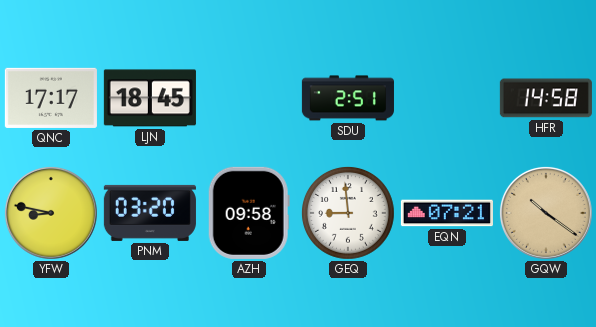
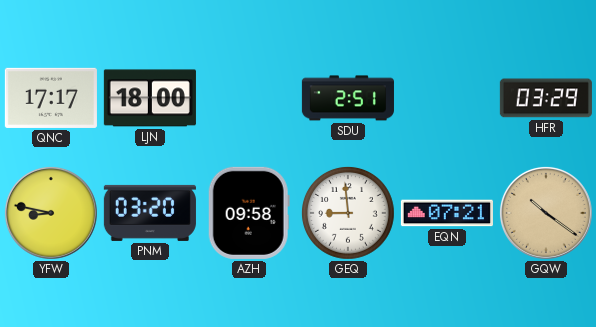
LJN: 18:45 -> 18:00 (150, 98)
HFR: 14:58 -> 03:29 (546, 98)
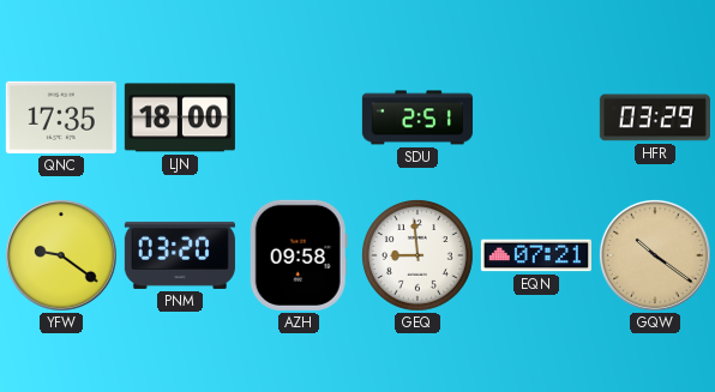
QNC: 17:17 -> 17:35 (61, 117)
YFW: 8:47 -> 9:21 (61, 255)
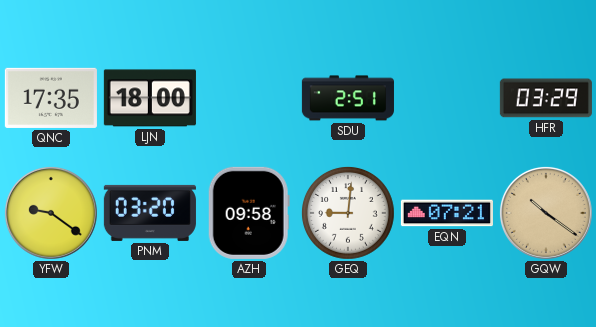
GEQ: 8:59 -> 9:01 (349, 214)
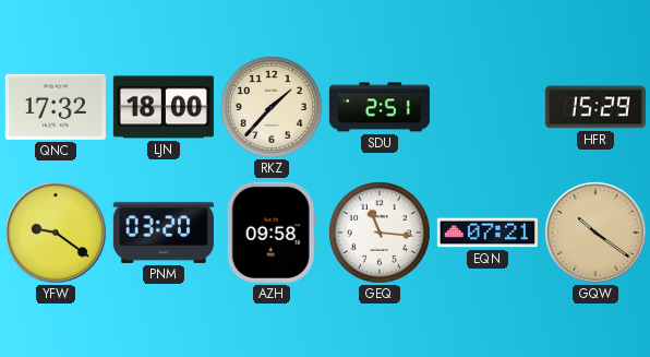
QNC: 17:35 -> 17:32 (56, 107)
RKZ: none -> 1:37 (273, 108)
HFR: 03:29 -> 15:29 (595, 107)
GEQ: 9:01 -> 11:16 (381, 234)
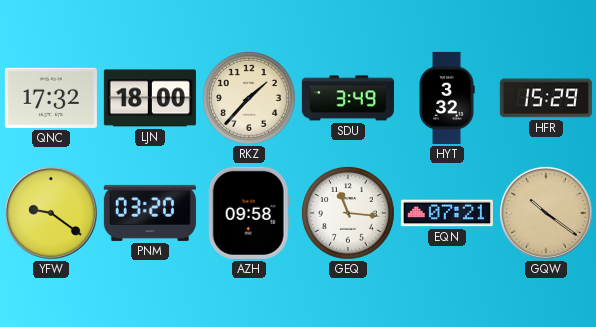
SDU: 2:51 -> 3:49 (348, 98)
HYT: none -> 3:32 (447, 98)
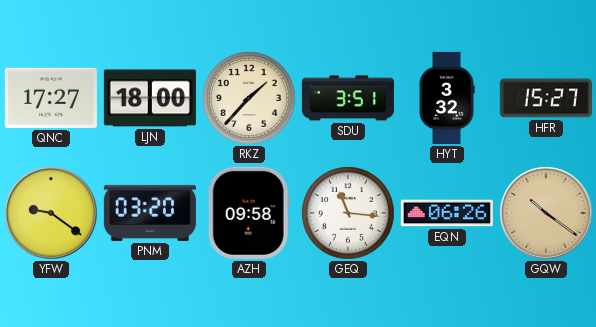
QNC: 17:32 -> 17:27 (51, 98)
SDU: 3:49 -> 3:51 (348, 98)
HFR: 15:29 -> 15:27 (546, 98)
EQN: 07:21 -> 06:26 (447, 213)
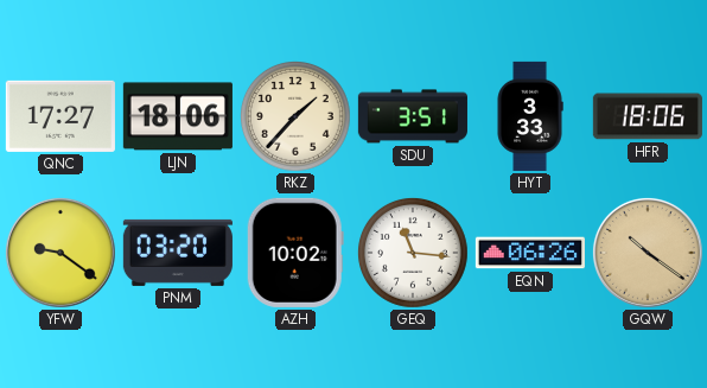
LJN: 18:00 -> 18:06 (178, 116)
HYT: 3:32 -> 3:33 (530, 116)
HFR: 15:27 -> 18:06 (648, 116)
AZH: 09:58 -> 10:02 (295, 253)
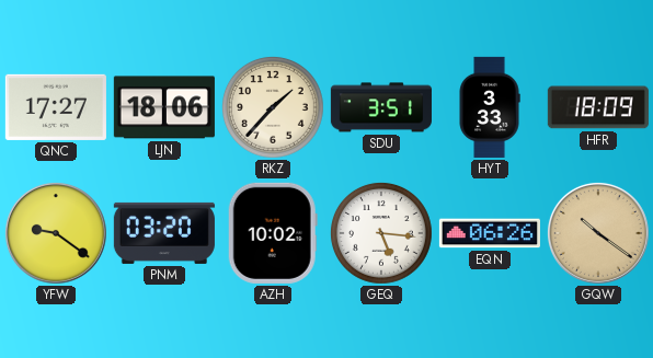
HFR: 18:06 -> 18:09 (598, 107)
GEQ: 11:16 -> 5:16 (382, 234)
